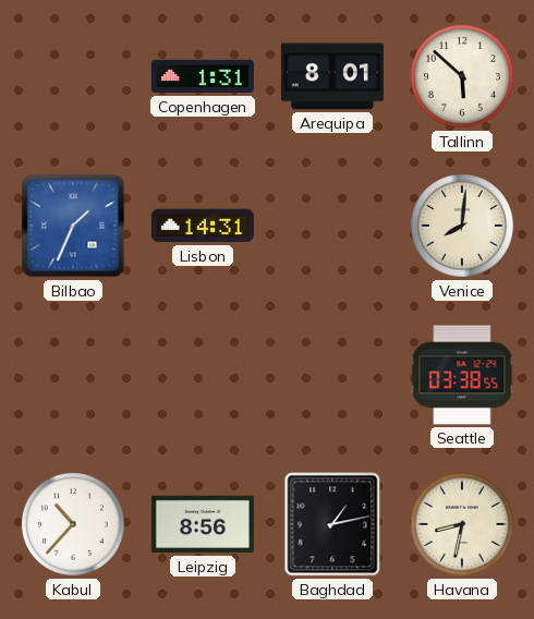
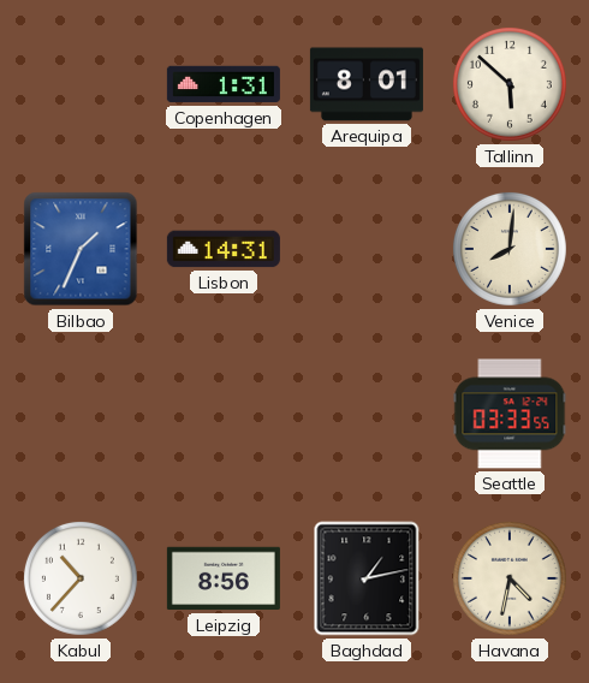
Seattle: 03:38 -> 03:33 (510, 414)
Havana: 8:32 -> 4:32 (510, 578)
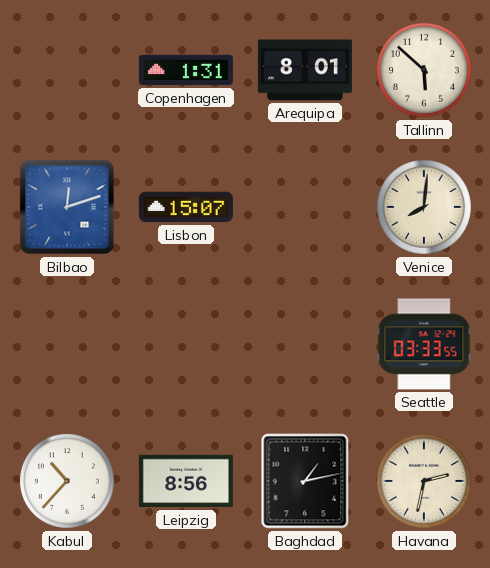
Bilbao: 1:34 -> 12:12 (67, 207)
Lisbon: 14:31 -> 15:07 (186, 207)
Havana: 4:32 -> 2:32 (424, 481)
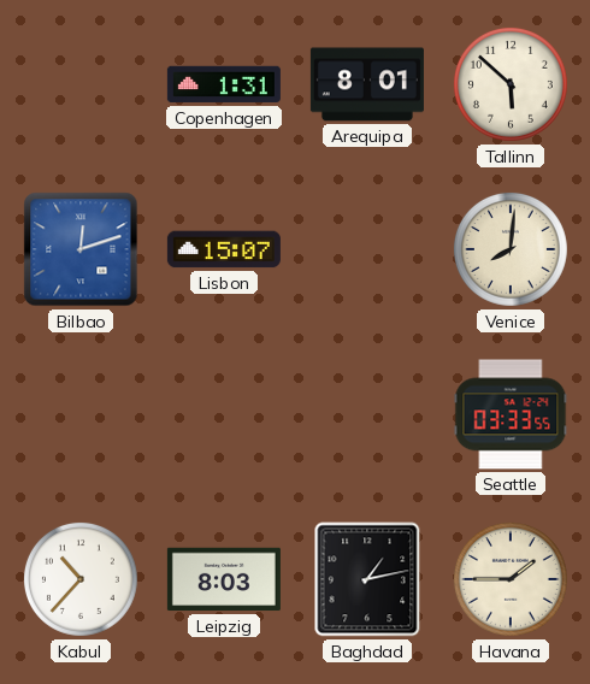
Leipzig: 8:56 -> 8:03 (224, 579)
Havana: 2:32 -> 1:45 (511, 579)
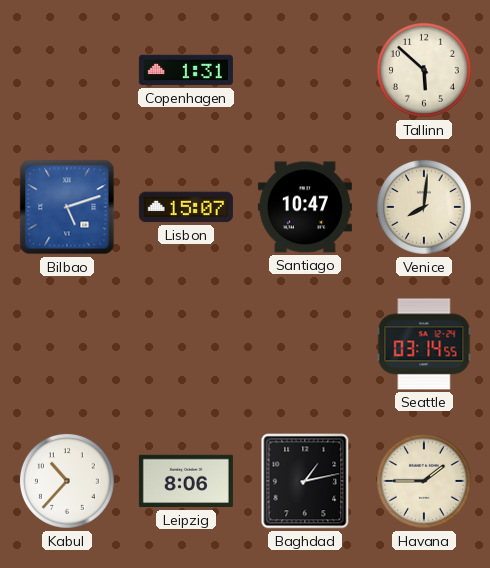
Arequipa: 8:01 -> none (367, 84)
Bilbao: 12:12 -> 5:12 (67, 207)
Santiago: none -> 10:47 (305, 207)
Seattle: 03:33 -> 03:14 (424, 344)
Leipzig: 8:03 -> 8:06 (186, 481)
